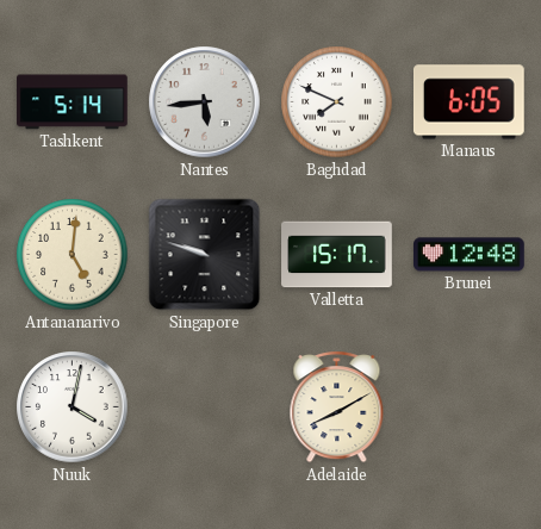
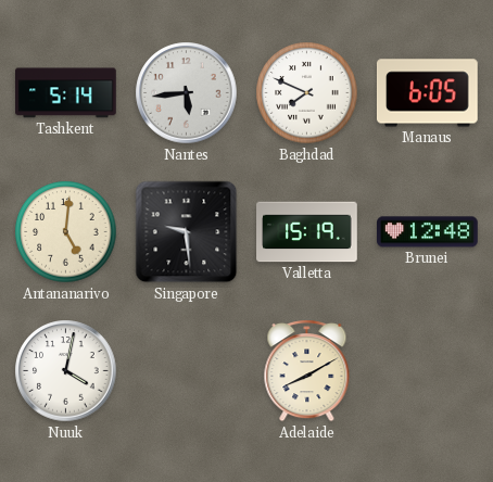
Singapore: 9:48 -> 9:29 (187, 232)
Valletta: 15:17 -> 15:19 (307, 232)
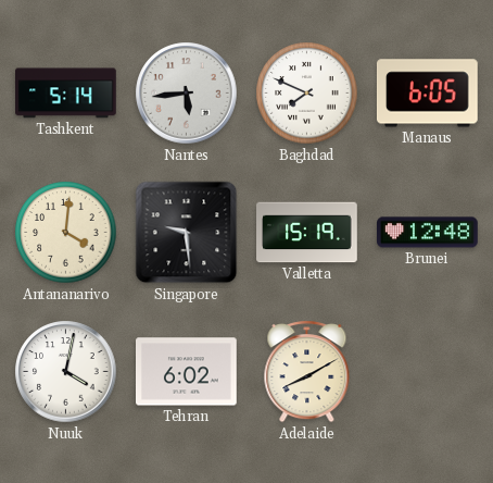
Antananarivo: 5:01 -> 4:01 (66, 233)
Tehran: none -> 6:02 (187, 372)
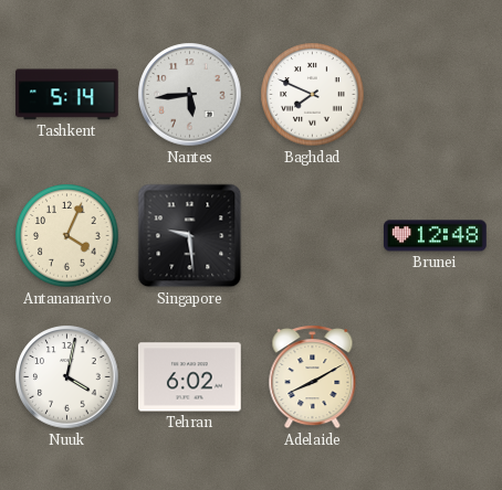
Manaus: 6:05 -> none (427, 94)
Antananarivo: 4:01 -> 4:04 (67, 236)
Valletta: 15:19 -> none (307, 233)
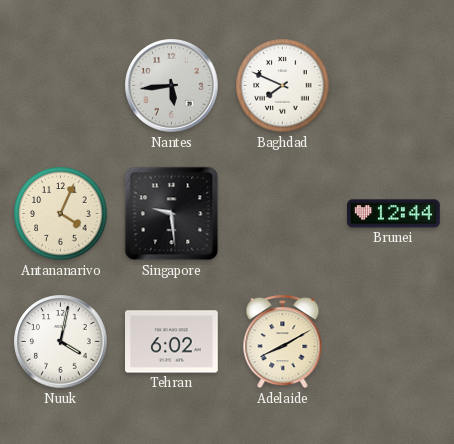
Tashkent: 5:14 -> none (67, 95)
Brunei: 12:48 -> 12:44 (394, 214)
